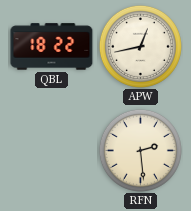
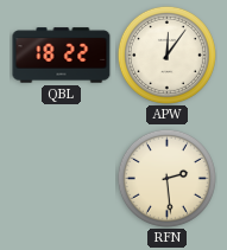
APW: 12:43 -> 12:06 (166, 55)
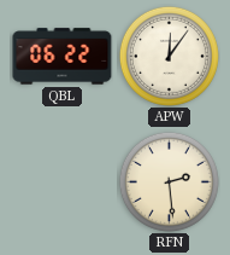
QBL: 18:22 -> 06:22 (63, 57)
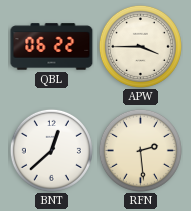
APW: 12:06 -> 3:45 (140, 46)
BNT: none -> 12:38 (51, 150)
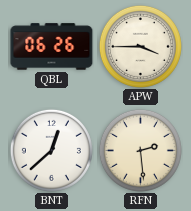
QBL: 06:22 -> 06:26 (52, 47)
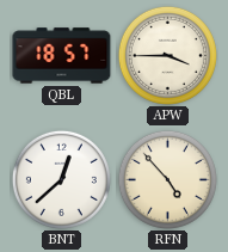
QBL: 06:26 -> 18:57 (62, 56)
RFN: 2:29 -> 4:53 (167, 179)
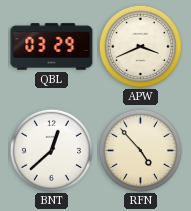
QBL: 18:57 -> 03:29 (52, 47)
APW: 3:45 -> 3:41 (140, 46)
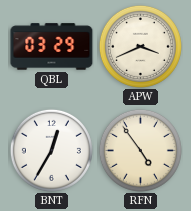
BNT: 12:38 -> 12:35 (51, 150)
RFN: 4:53 -> 4:54 (140, 150)
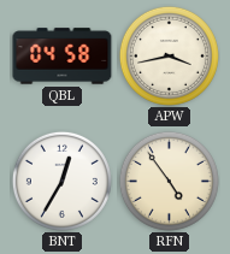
QBL: 03:29 -> 04:58 (63, 57)
APW: 3:41 -> 3:43 (169, 55)
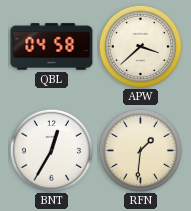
APW: 3:43 -> 3:38 (140, 46)
RFN: 4:54 -> 1:31 (140, 150)
